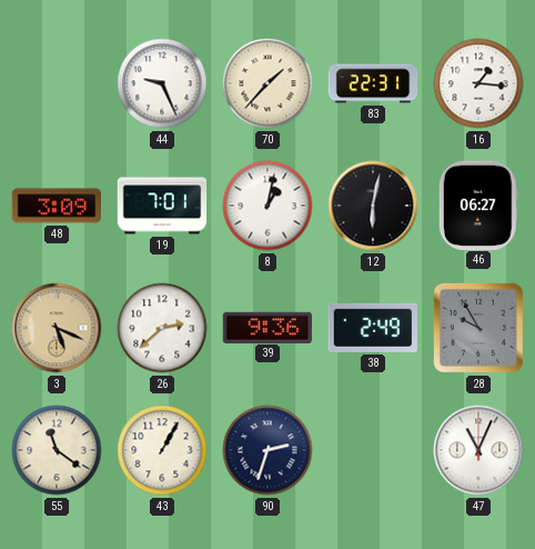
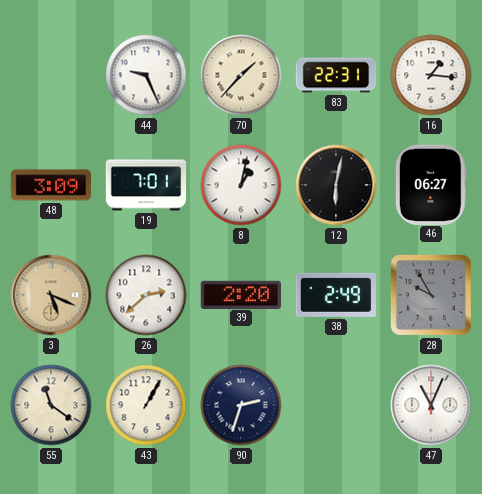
39: 9:36 -> 2:20 (240, 294)
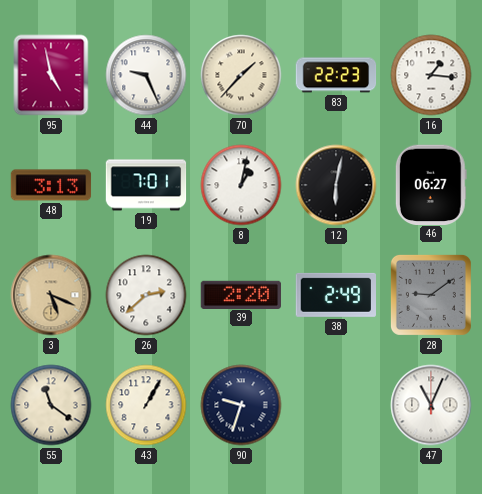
95: none -> 4:58 (51, 75)
83: 22:31 -> 22:23 (336, 75)
48: 3:09 -> 3:13 (51, 185)
28: 9:55 -> 9:09 (431, 295)
90: 2:33 -> 9:33 (241, 405)
